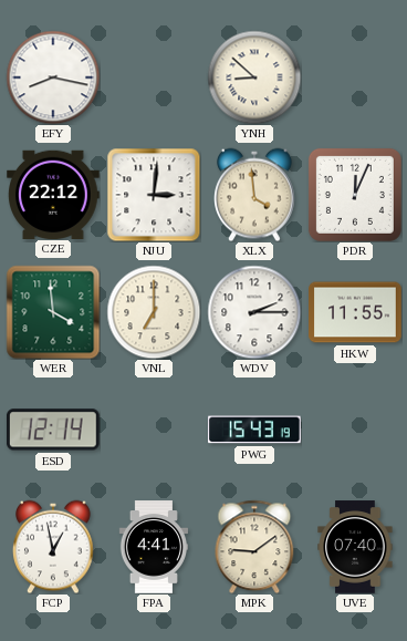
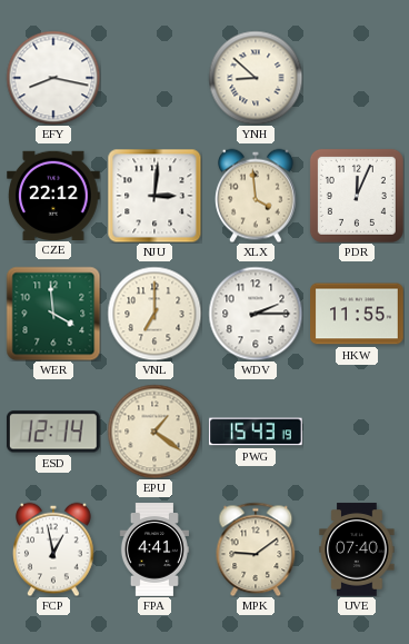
EPU: none -> 1:21 (154, 432)
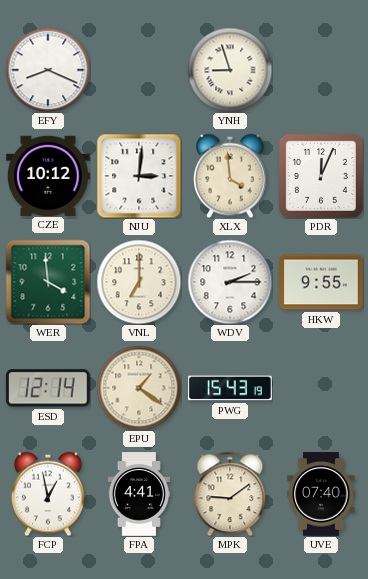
EFY: 8:17 -> 8:19 (48, 70)
YNH: 8:52 -> 8:57 (230, 70)
CZE: 22:12 -> 10:12 (49, 175)
HKW: 11:55 -> 9:55 (321, 282)
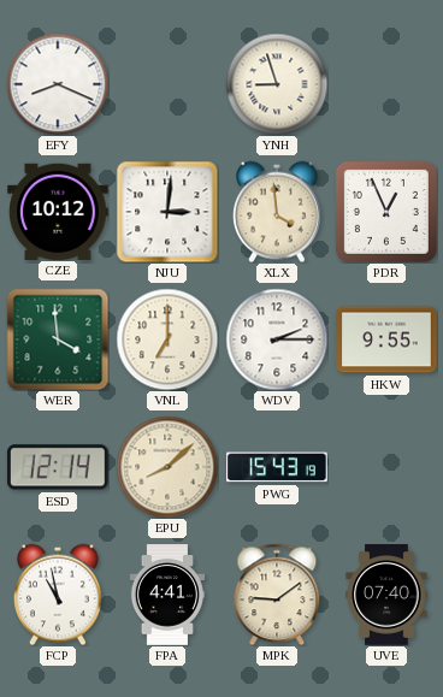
PDR: 12:04 -> 12:56 (386, 212)
EPU: 1:21 -> 8:08 (167, 467)
FCP: 12:58 -> 10:58 (59, 595)
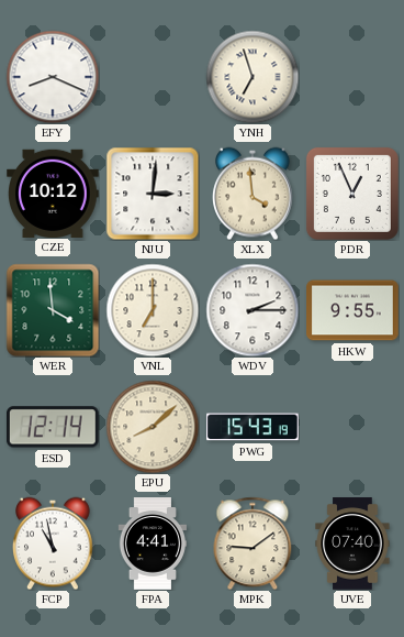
YNH: 8:57 -> 6:57 (252, 77)
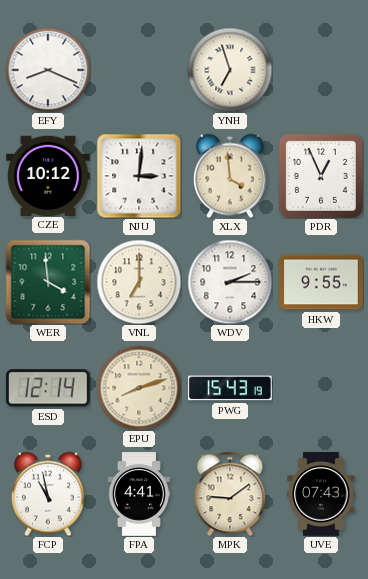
EPU: 8:08 -> 8:12 (139, 388)
UVE: 07:40 -> 07:43 (321, 494)
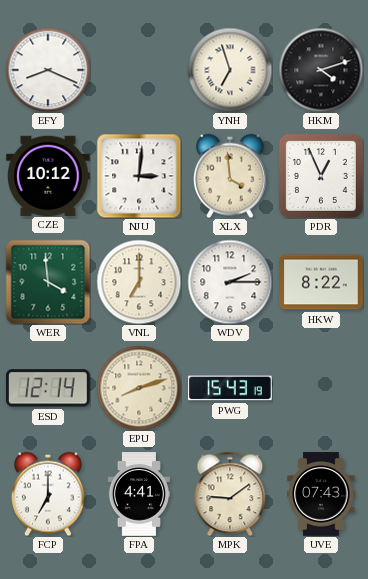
HKM: none -> 4:12 (321, 70)
HKW: 9:55 -> 8:22 (321, 282)
FCP: 10:58 -> 7:00 (49, 494)
